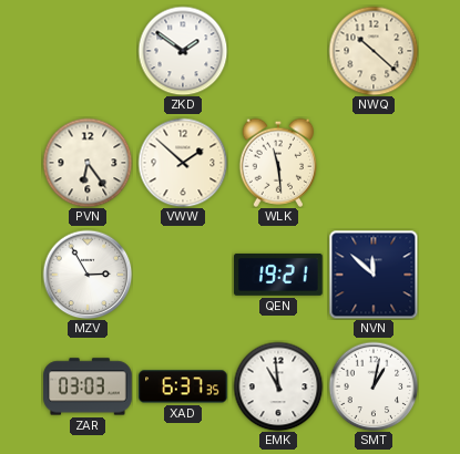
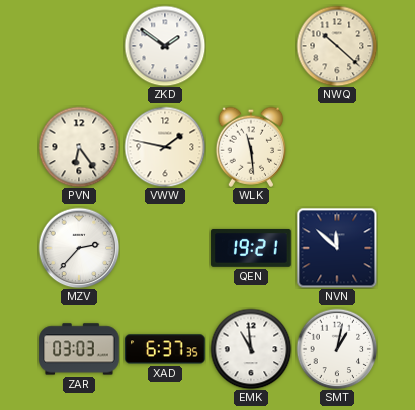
VWW: 1:52 -> 1:47 (165, 147)
MZV: 2:55 -> 2:37 (79, 248)
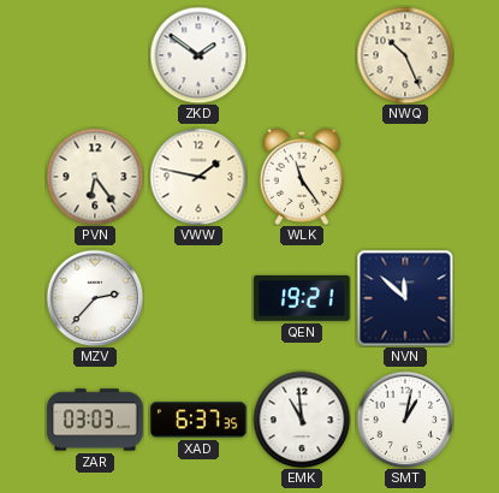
NWQ: 10:22 -> 10:26 (405, 55)
WLK: 11:29 -> 11:24 (302, 177)
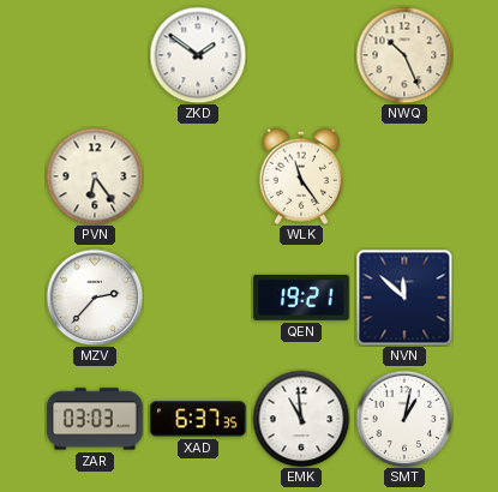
VWW: 1:47 -> none (198, 177)
